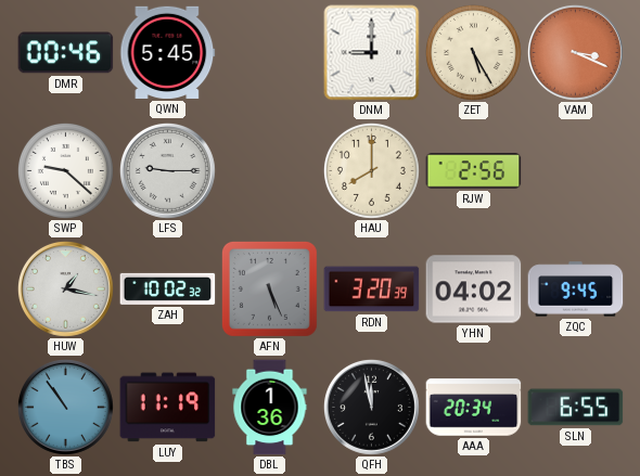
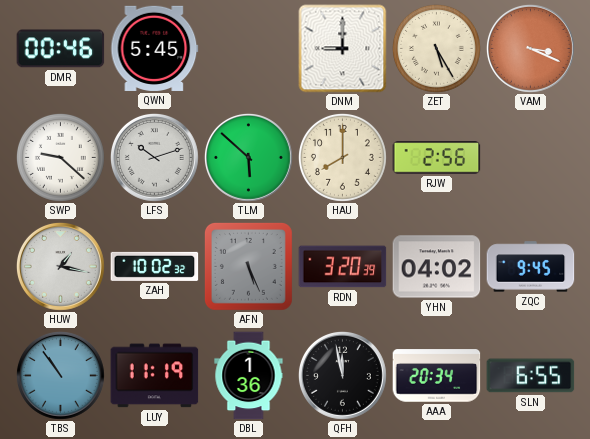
LFS: 9:15 -> 10:12 (154, 157)
TLM: none -> 5:52 (248, 157)
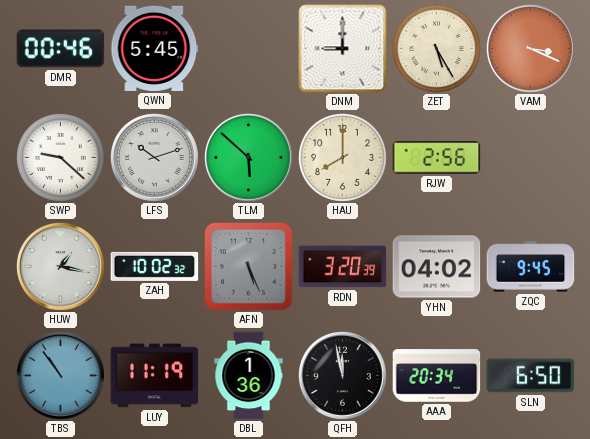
SLN: 6:55 -> 6:50 (531, 376)
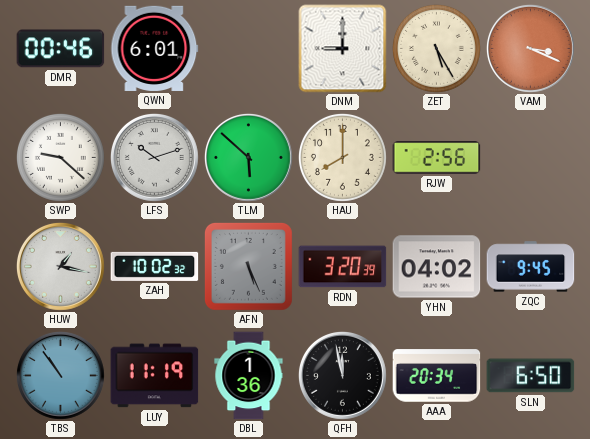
QWN: 5:45 -> 6:01 (155, 48)
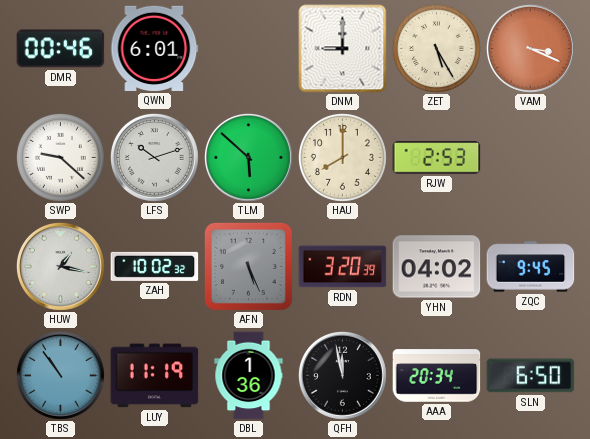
RJW: 2:56 -> 2:53 (437, 158)
